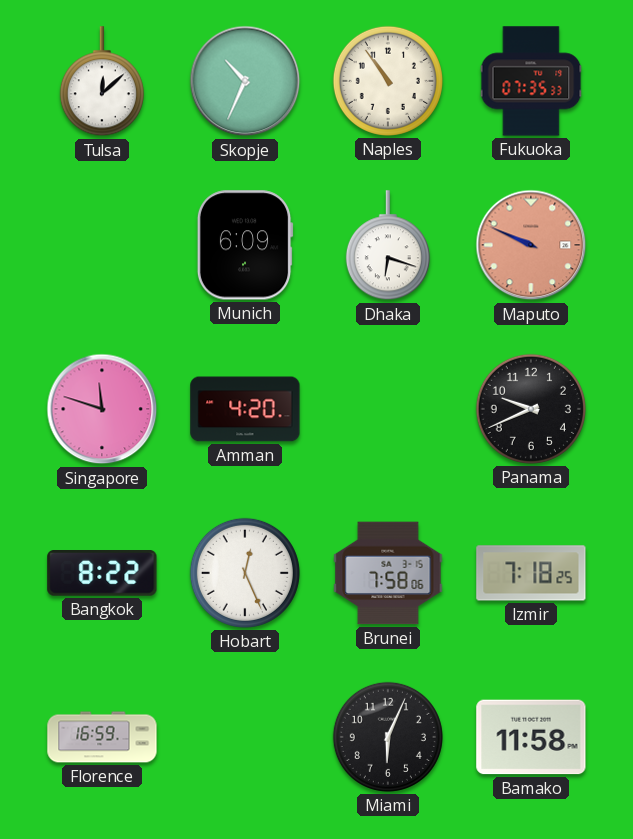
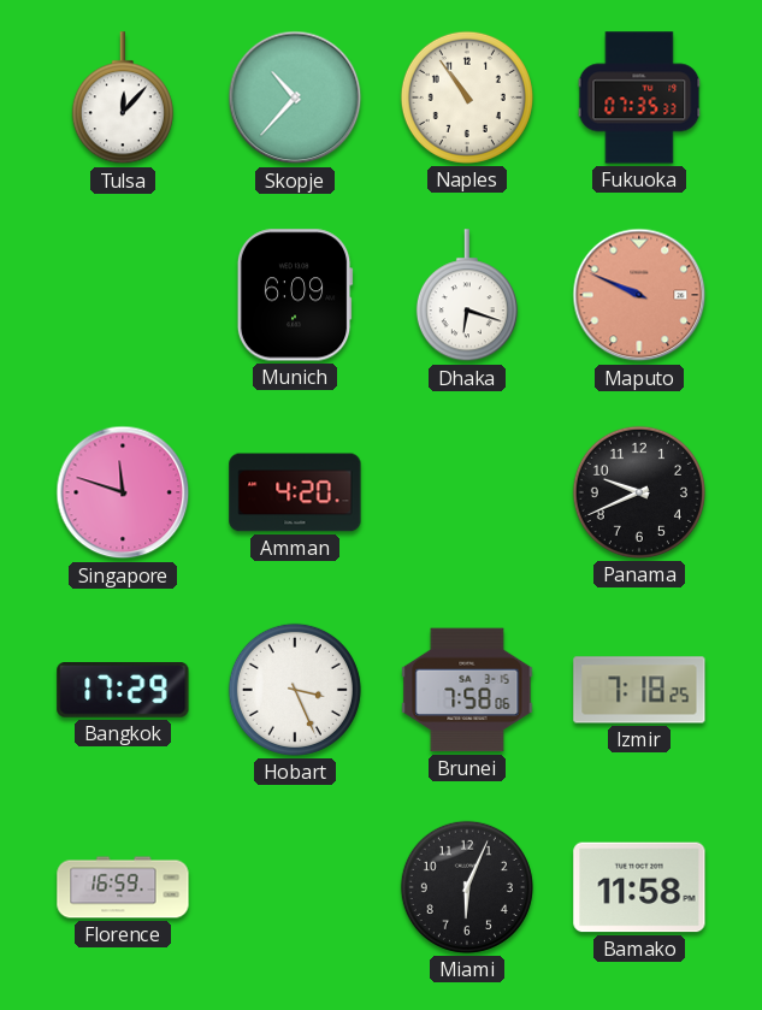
Tulsa: 12:08 -> 12:07 (123, 99)
Skopje: 10:34 -> 10:37 (295, 98)
Bangkok: 8:22 -> 17:29 (123, 691)
Hobart: 12:26 -> 3:26 (295, 690)
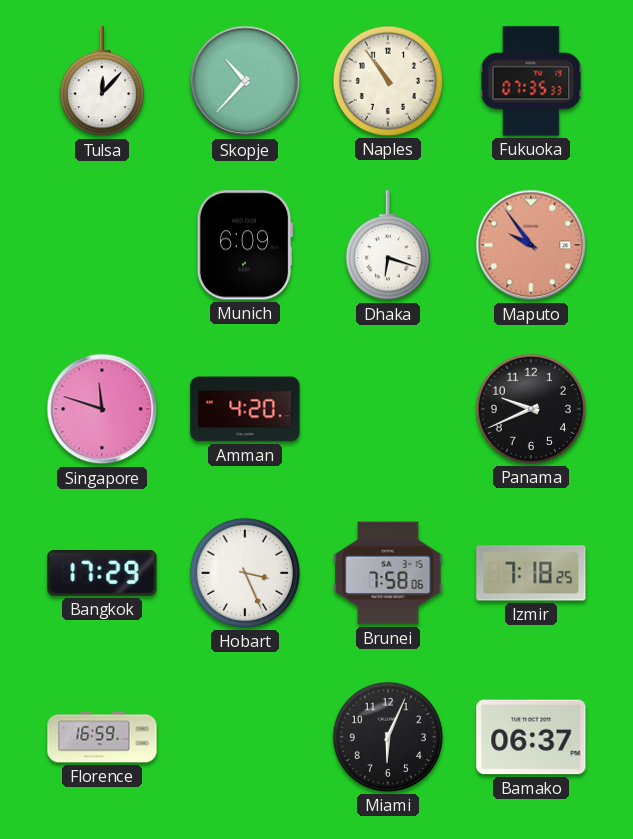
Maputo: 9:49 -> 9:54 (531, 245)
Bamako: 11:58 -> 06:37 (531, 737)
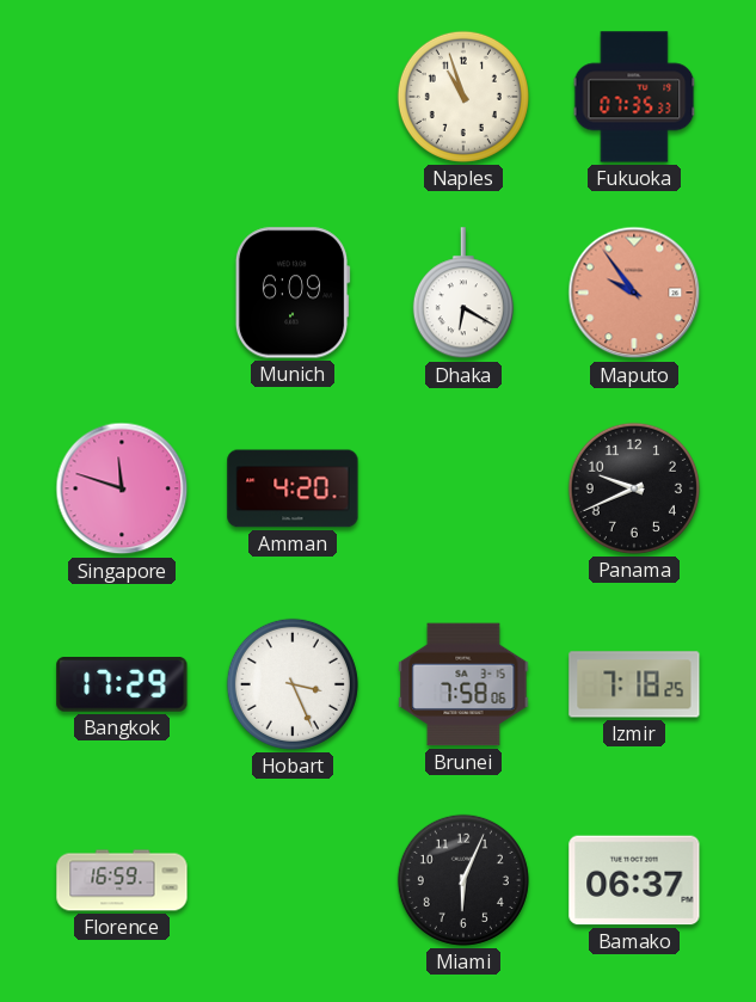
Tulsa: 12:07 -> none (102, 82)
Skopje: 10:37 -> none (245, 81)
Naples: 10:54 -> 10:57 (463, 97)
Dhaka: 6:18 -> 6:20 (463, 294)
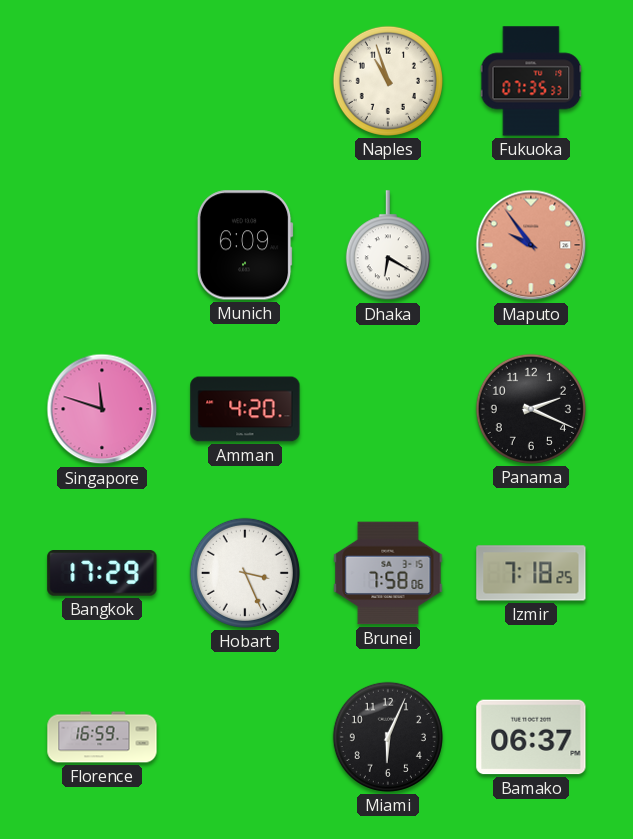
Panama: 9:41 -> 2:19 (531, 409)
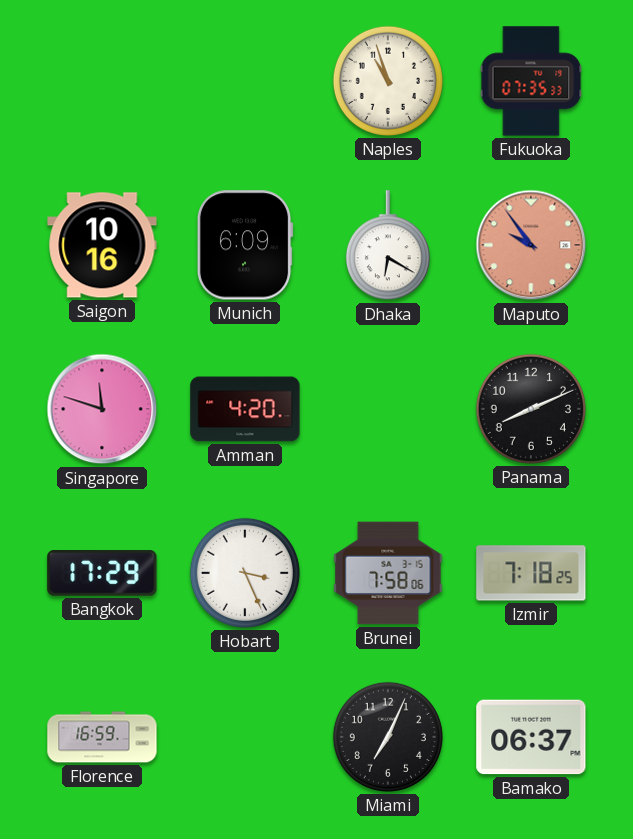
Saigon: none -> 10:16 (102, 245)
Panama: 2:19 -> 8:11 (531, 409)
Miami: 6:04 -> 7:04 (388, 737)
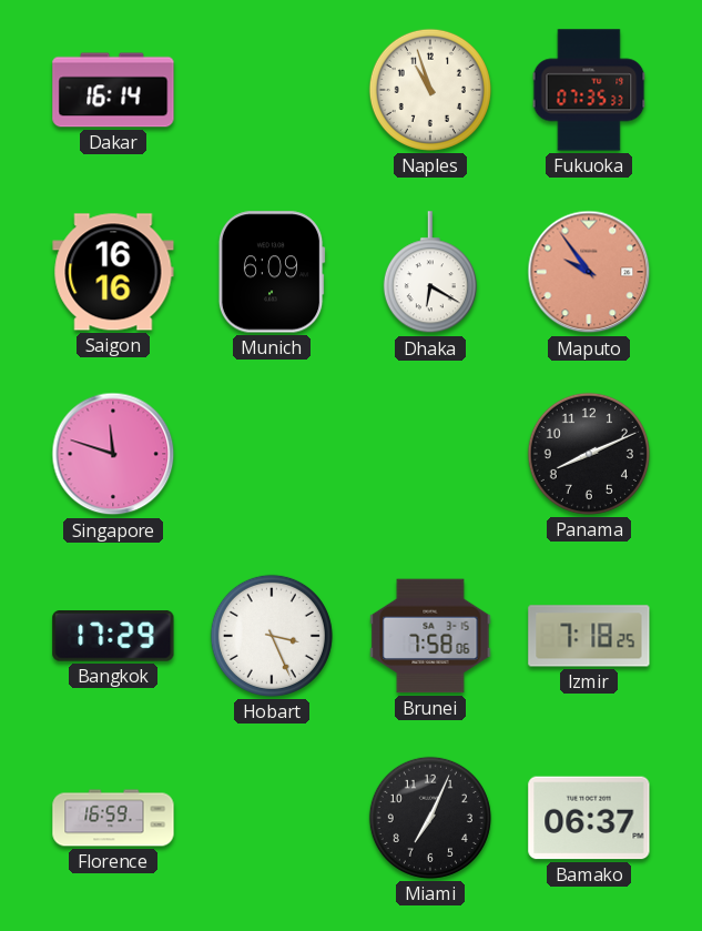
Dakar: none -> 16:14 (113, 90)
Saigon: 10:16 -> 16:16 (113, 272)
Amman: 4:20 -> none (245, 409)
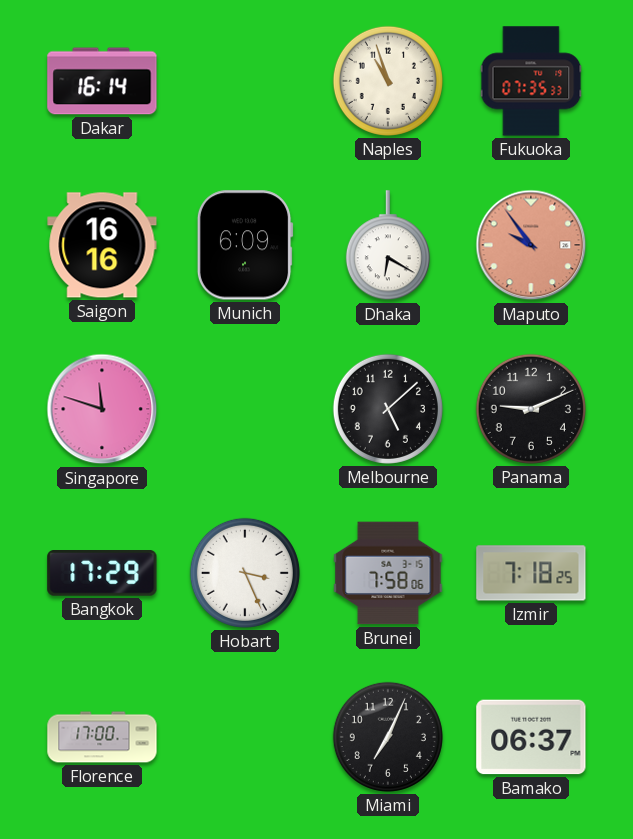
Melbourne: none -> 5:08 (388, 409)
Panama: 8:11 -> 9:11 (531, 409)
Florence: 16:59 -> 17:00 (102, 737)
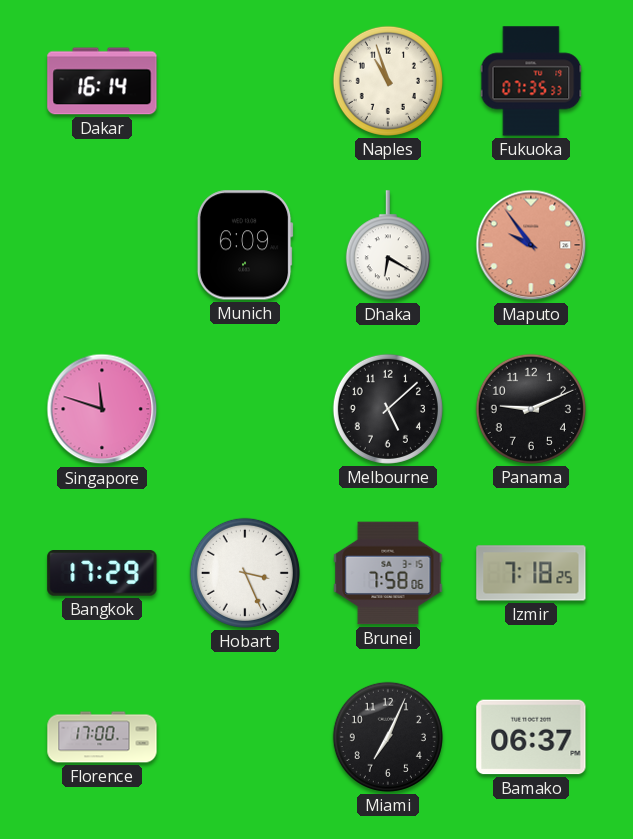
Saigon: 16:16 -> none (102, 245)
